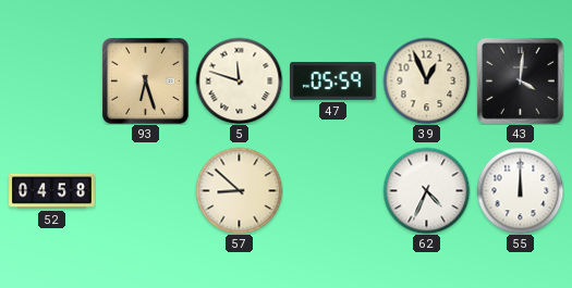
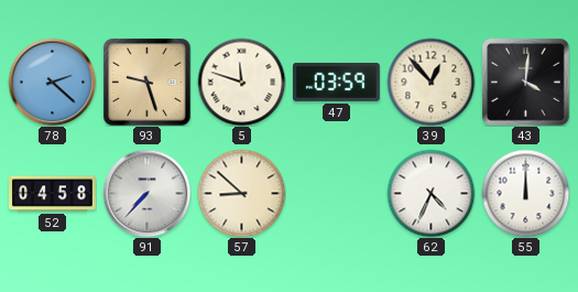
78: none -> 2:22 (52, 82)
93: 6:27 -> 9:27 (148, 83)
47: 05:59 -> 03:59 (337, 82)
39: 12:56 -> 12:53 (430, 82)
91: none -> 7:37 (146, 193)
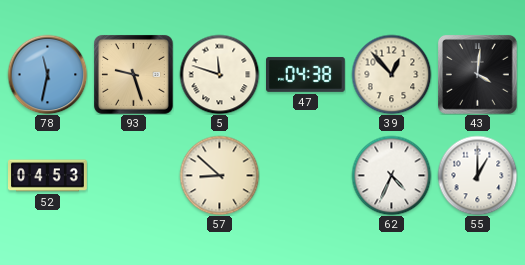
78: 2:22 -> 11:32 (47, 74)
47: 03:59 -> 04:38 (306, 74)
52: 04:58 -> 04:53 (48, 176)
91: 7:37 -> none (146, 193)
55: 12:00 -> 1:00 (477, 175)
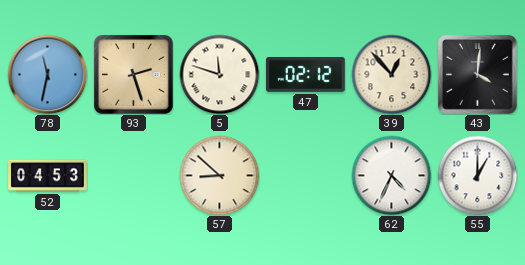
93: 9:27 -> 2:27 (134, 75)
47: 04:38 -> 02:12 (306, 74)
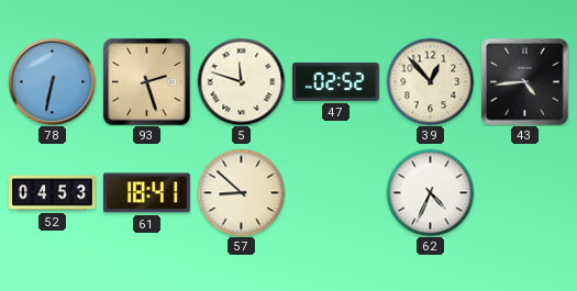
78: 11:32 -> 6:32 (52, 81)
47: 02:12 -> 02:52 (336, 81)
43: 4:01 -> 4:44 (525, 82)
61: none -> 18:41 (147, 193)
55: 1:00 -> none (477, 175)
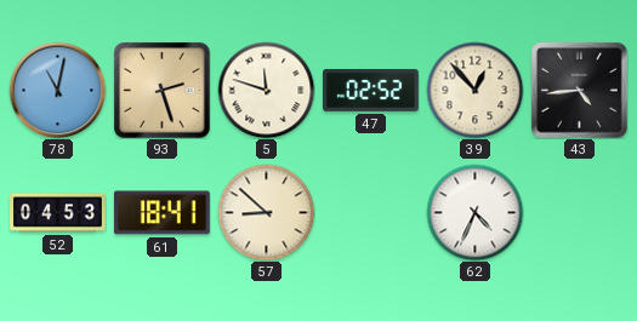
78: 6:32 -> 11:02 (57, 90)
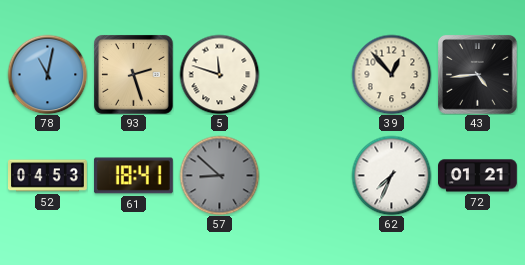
47: 02:52 -> none (371, 90)
57 dial: cream -> grey (219, 175)
62: 4:34 -> 7:34 (391, 175)
72: none -> 01:21 (478, 176)
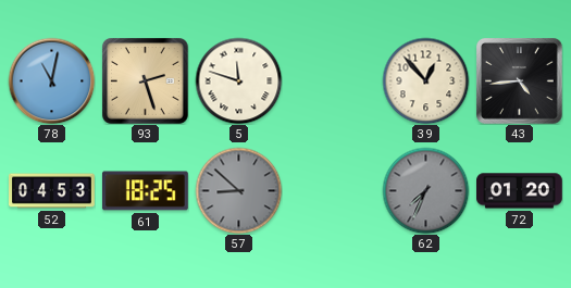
61: 18:41 -> 18:25 (146, 191)
62 dial: white -> grey (425, 190)
72: 01:21 -> 01:20 (520, 191)
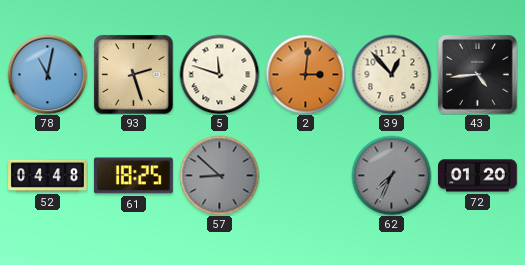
2: none -> 3:01 (305, 74)
52: 04:53 -> 04:48 (48, 176)
